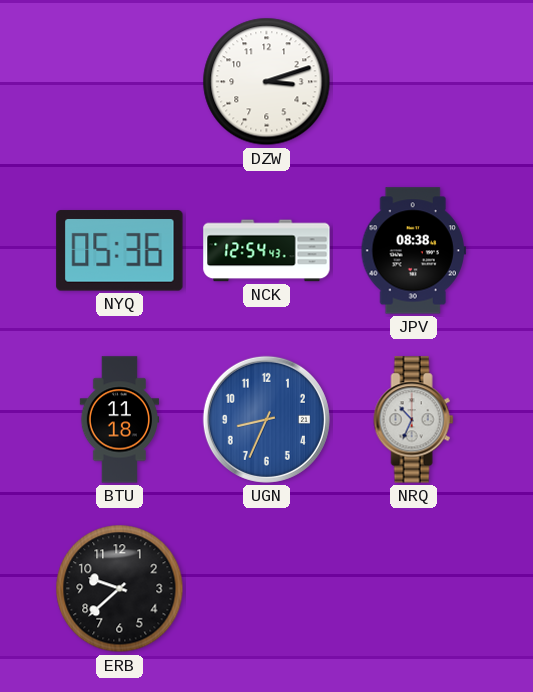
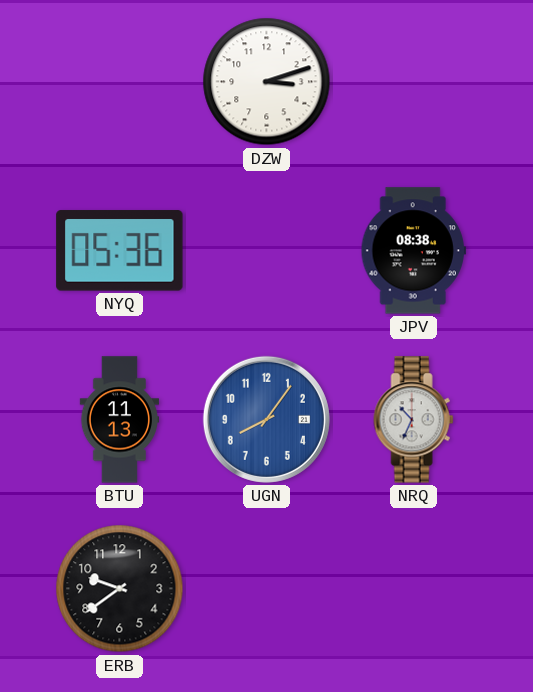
NCK: 12:54 -> none (267, 251)
BTU: 11:18 -> 11:13 (119, 420)
UGN: 8:34 -> 8:06 (266, 419)
ERB: 9:38 -> 9:39 (120, 589)
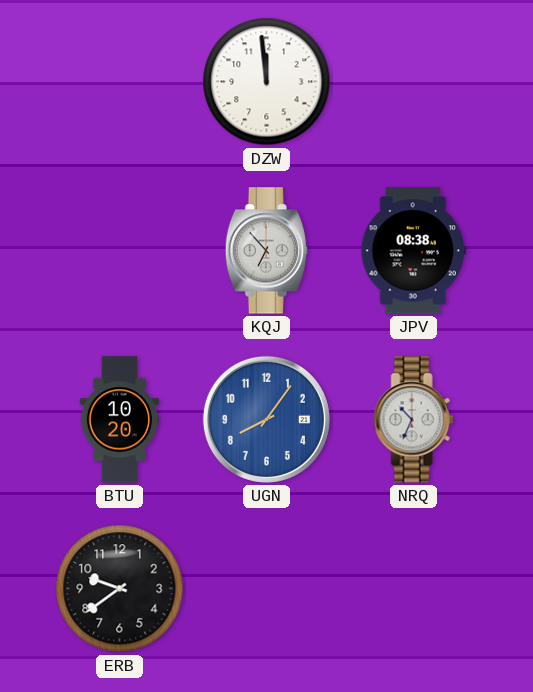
DZW: 3:12 -> 11:59 (267, 82)
NYQ: 05:36 -> none (120, 251)
KQJ: none -> 6:53 (267, 251)
BTU: 11:13 -> 10:20 (119, 420)
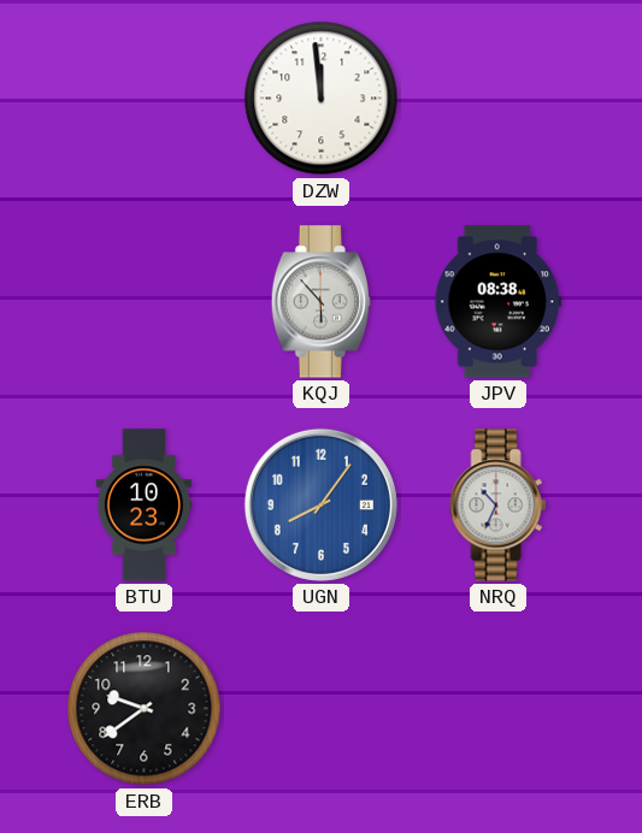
KQJ: 6:53 -> 5:53 (322, 302)
BTU: 10:20 -> 10:23 (143, 506)
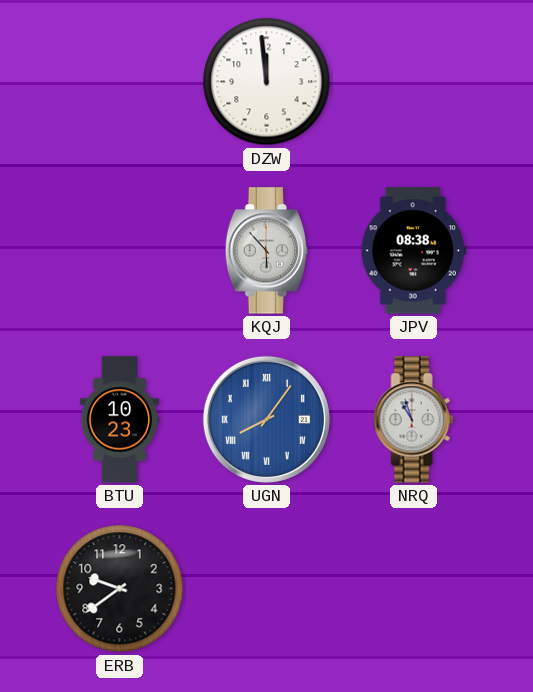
UGN numerals: Arabic -> Roman (266, 419)
NRQ: 10:34 -> 10:57 (414, 420)
